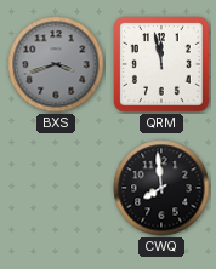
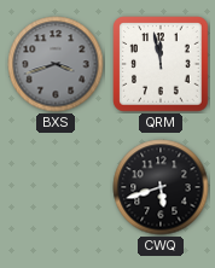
CWQ: 7:59 -> 5:42 (161, 187)
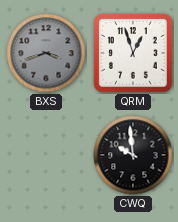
QRM: 11:58 -> 12:57 (133, 53)
CWQ: 5:42 -> 9:59 (133, 155)
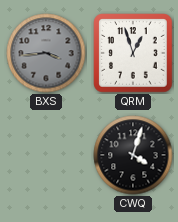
BXS: 3:42 -> 3:44 (46, 53)
CWQ: 9:59 -> 4:03 (133, 155)
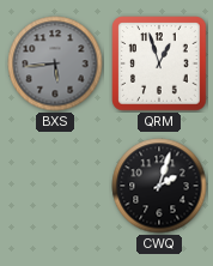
BXS: 3:44 -> 5:44 (55, 64)
CWQ: 4:03 -> 2:03 (159, 186)
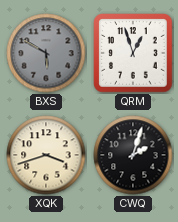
BXS: 5:44 -> 5:50 (46, 53)
XQK: none -> 3:42 (46, 155)
